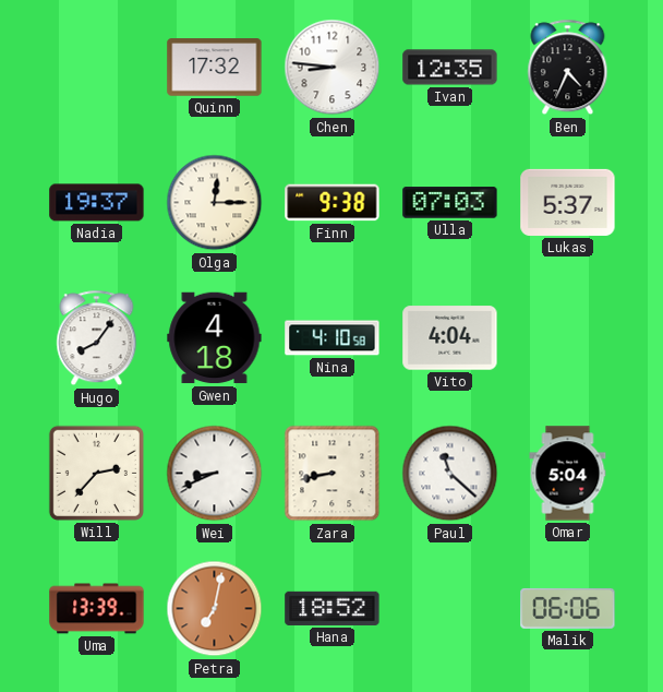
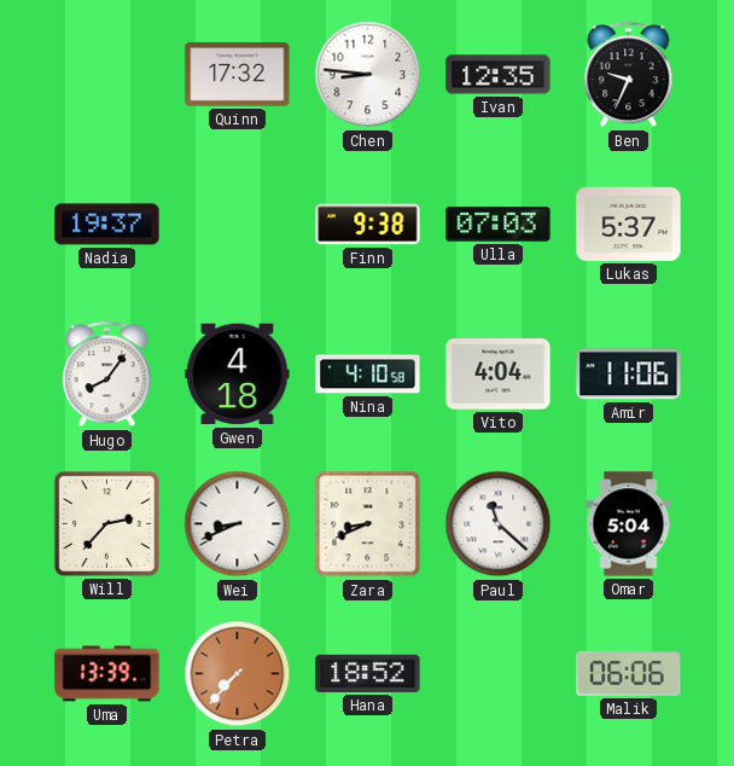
Ben: 4:34 -> 9:34 (629, 75)
Olga: 12:15 -> none (215, 203)
Amir: none -> 11:06 (629, 375)
Zara: 8:43 -> 8:41 (368, 524)
Petra: 7:02 -> 7:37 (238, 674)
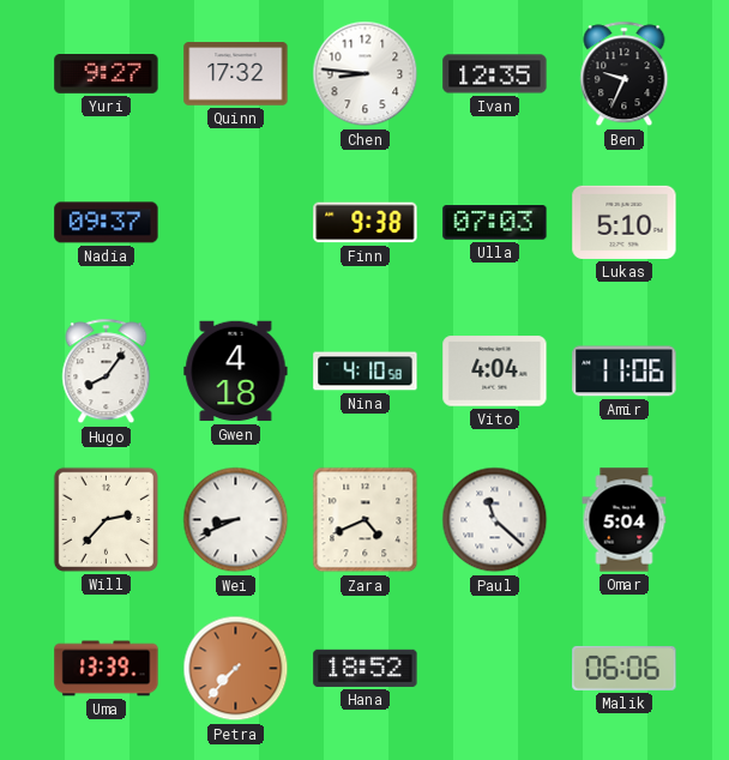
Yuri: none -> 9:27 (107, 74)
Nadia: 19:37 -> 09:37 (107, 223)
Lukas: 5:37 -> 5:10 (625, 222)
Zara: 8:41 -> 4:41 (366, 520)
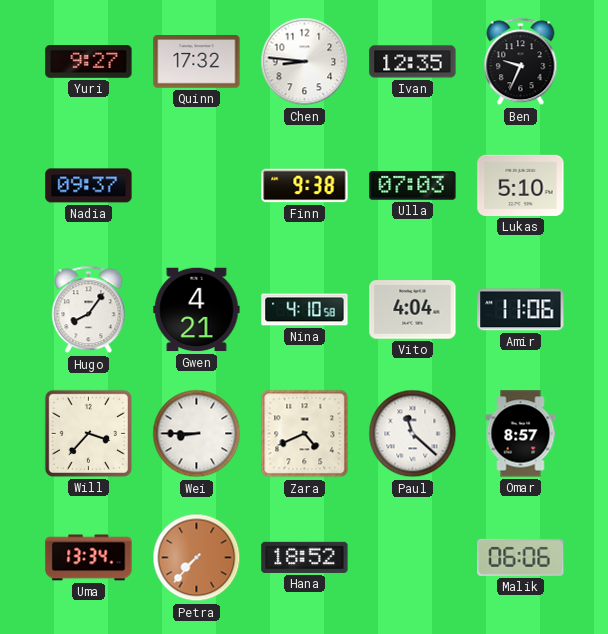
Gwen: 4:18 -> 4:21 (197, 310)
Will: 2:37 -> 3:37 (88, 433)
Wei: 8:41 -> 8:45 (197, 434)
Omar: 5:04 -> 8:57 (521, 434)
Uma: 13:39 -> 13:34 (89, 558)
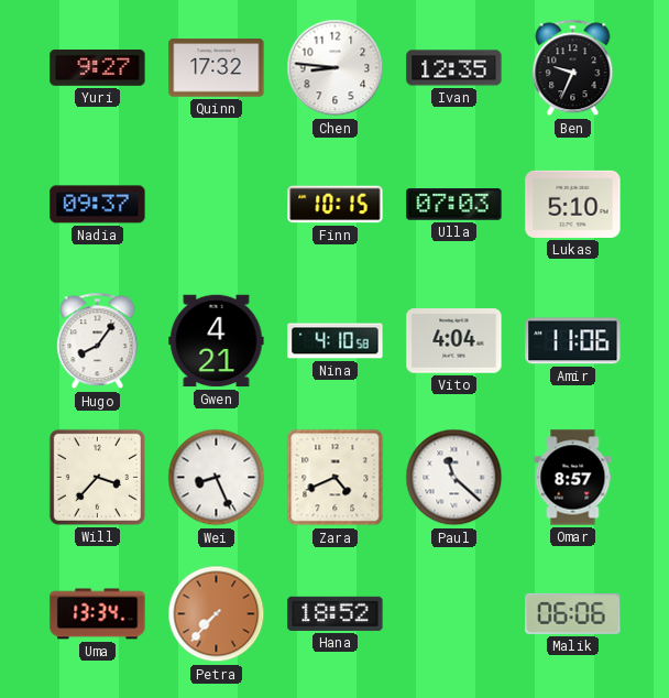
Finn: 9:38 -> 10:15 (336, 205)
Wei: 8:45 -> 8:26 (217, 478)
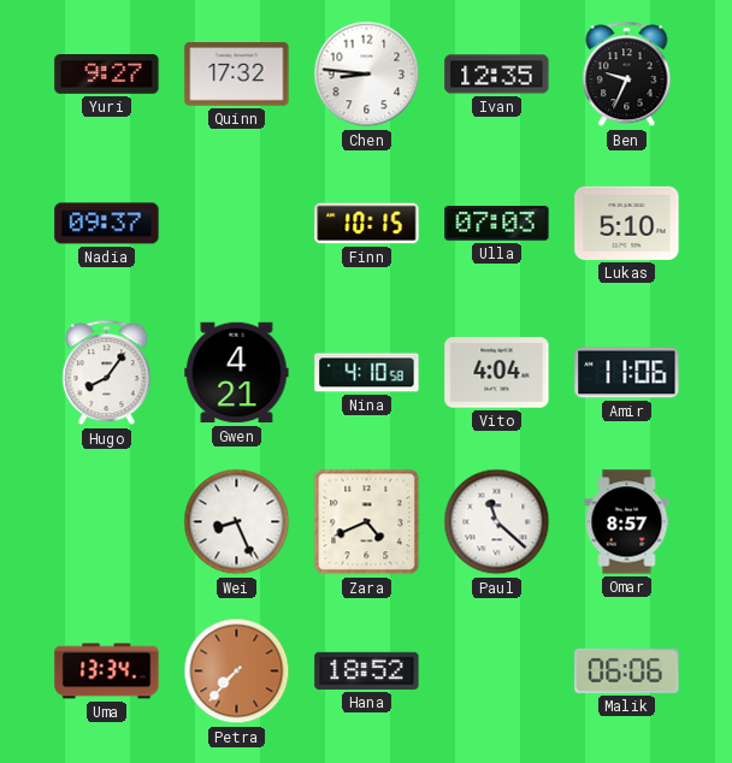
Will: 3:37 -> none (97, 477)
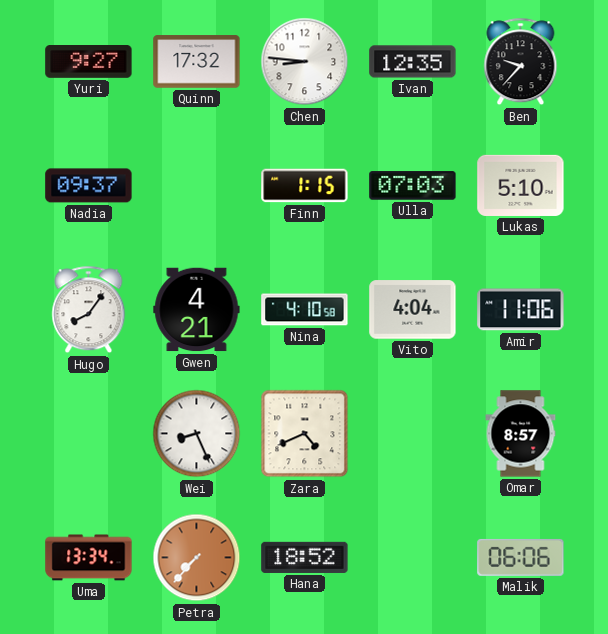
Ben: 9:34 -> 9:37 (521, 62)
Finn: 10:15 -> 1:15 (305, 186)
Paul: 11:22 -> none (497, 522)
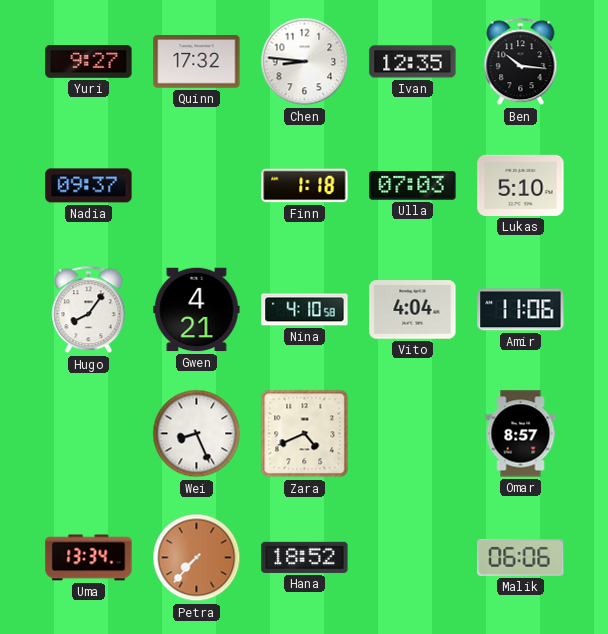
Ben: 9:37 -> 10:16 (521, 62)
Finn: 1:15 -> 1:18 (305, 186)
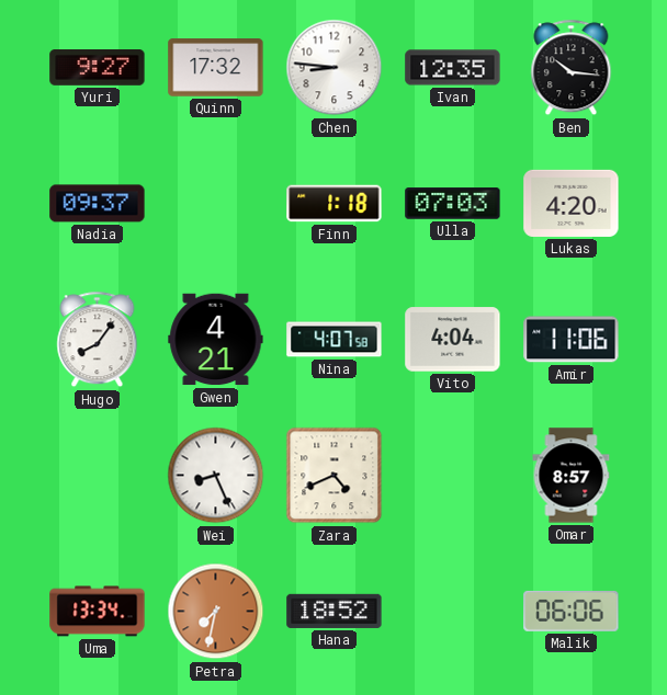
Lukas: 5:10 -> 4:20 (572, 203)
Nina: 4:10 -> 4:07 (335, 340)
Petra: 7:37 -> 7:32 (216, 612)
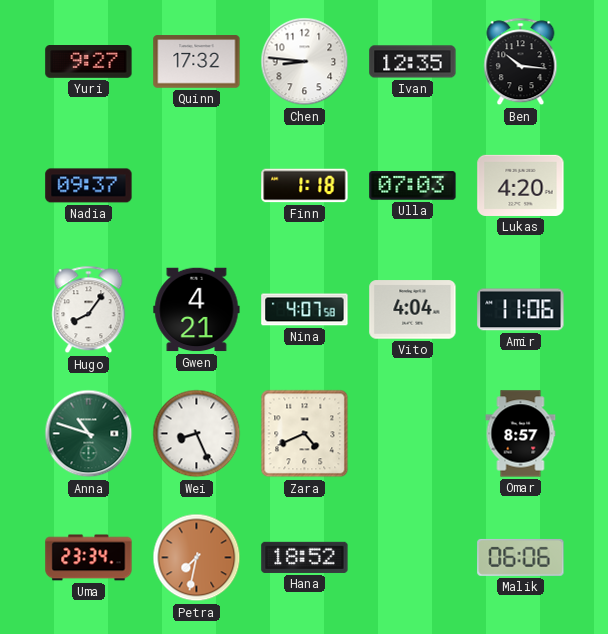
Anna: none -> 10:48 (89, 434)
Uma: 13:34 -> 23:34 (89, 558)
